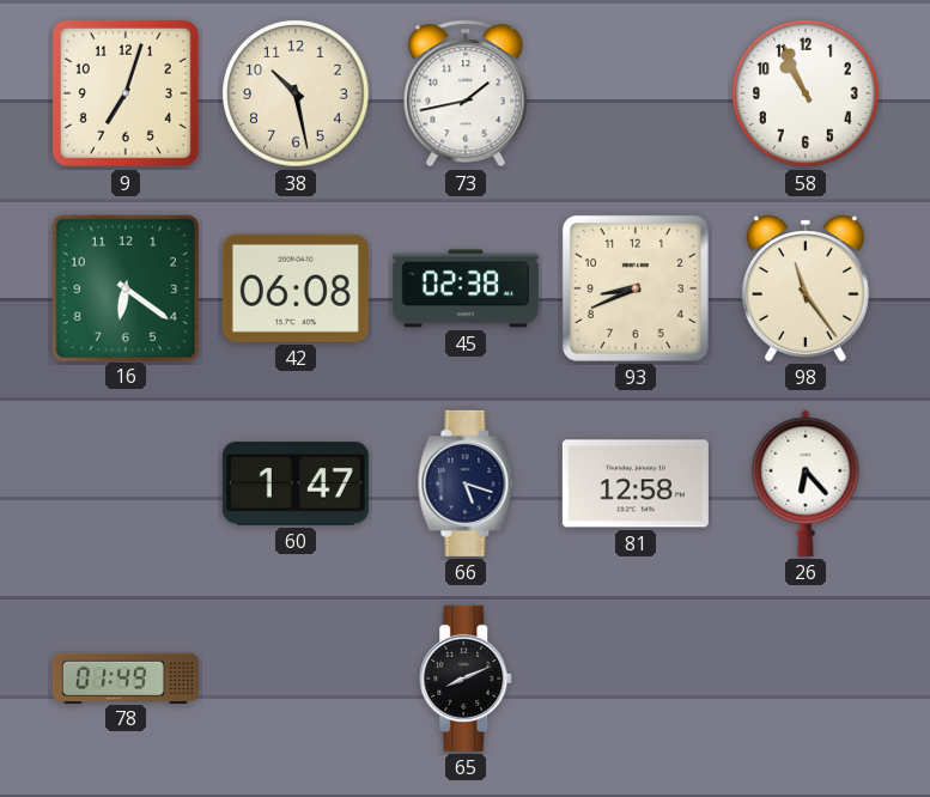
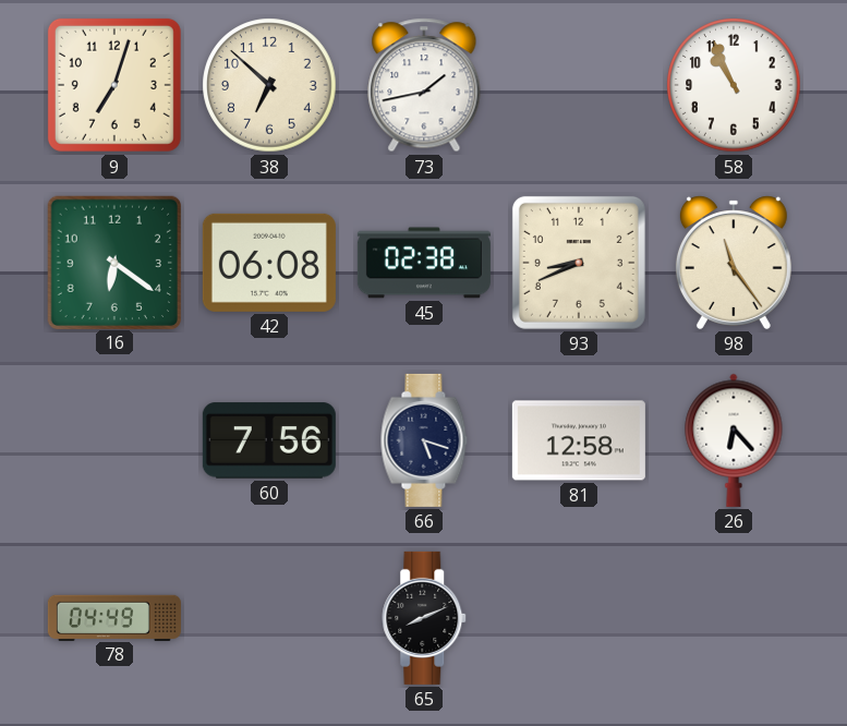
38: 10:28 -> 6:52 (269, 85)
60: 1:47 -> 7:56 (269, 440)
78: 01:49 -> 04:49 (114, 617)
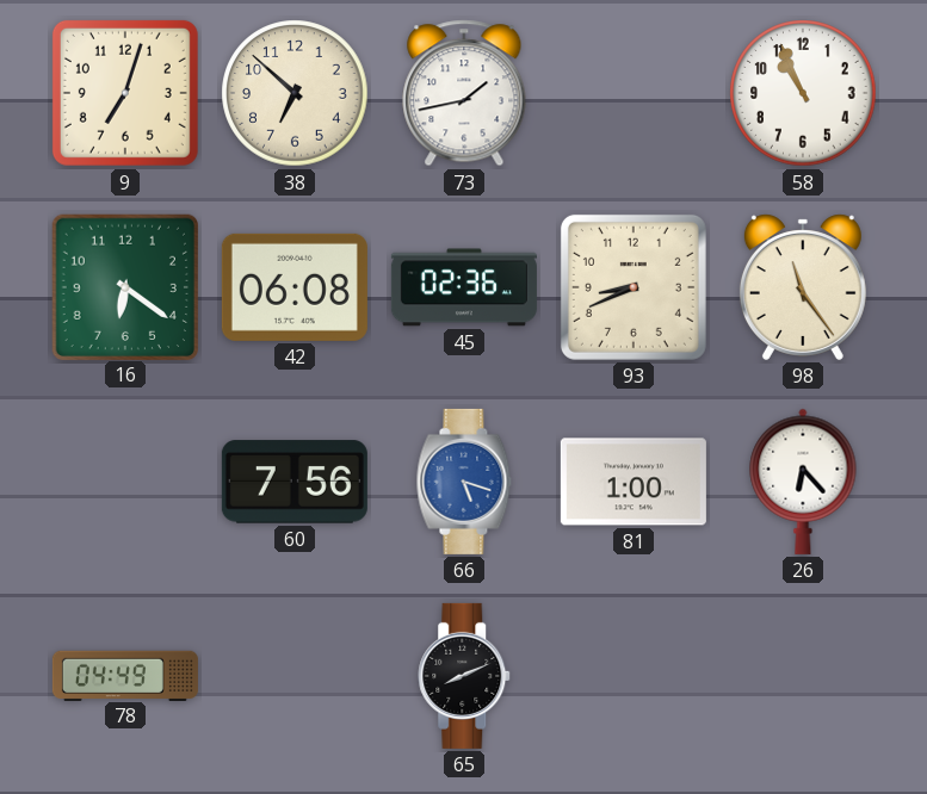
45: 02:38 -> 02:36 (464, 287)
66 dial: navy -> blue (464, 482)
81: 12:58 -> 1:00 (634, 482)
